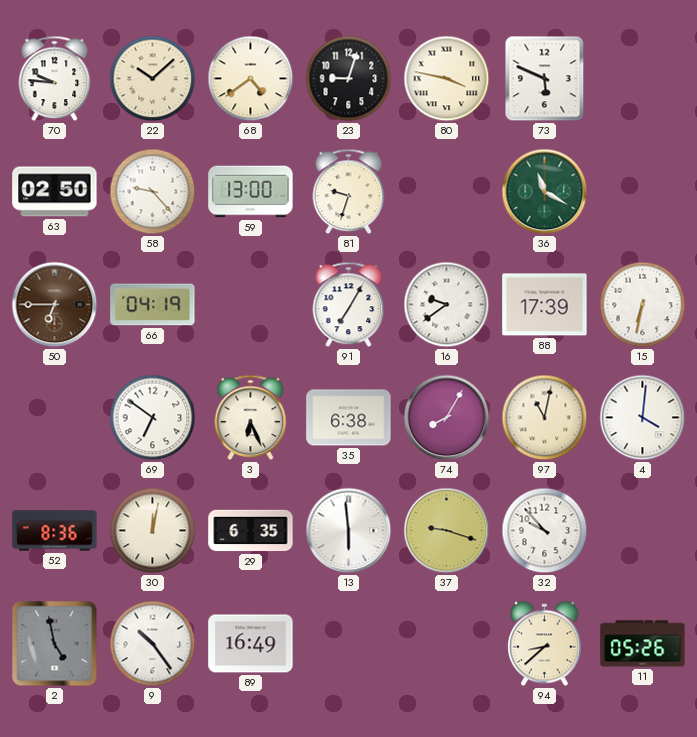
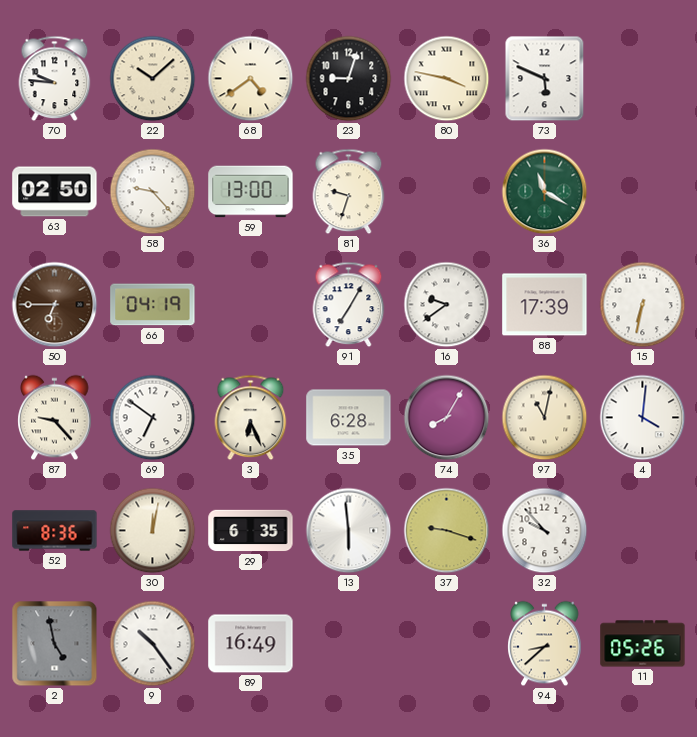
87: none -> 9:23 (55, 418)
35: 6:38 -> 6:28 (349, 418)
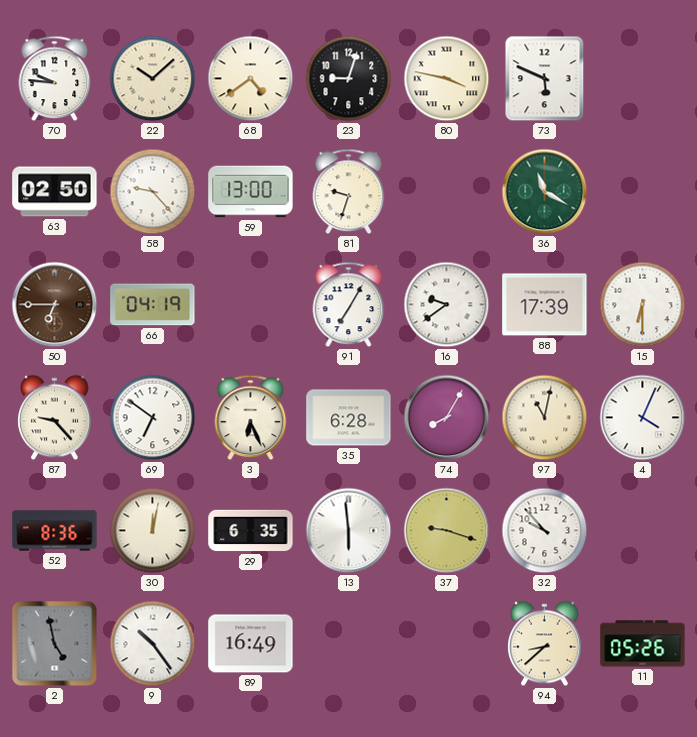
15: 6:32 -> 6:30 (643, 305)
4: 4:01 -> 4:04 (643, 418)
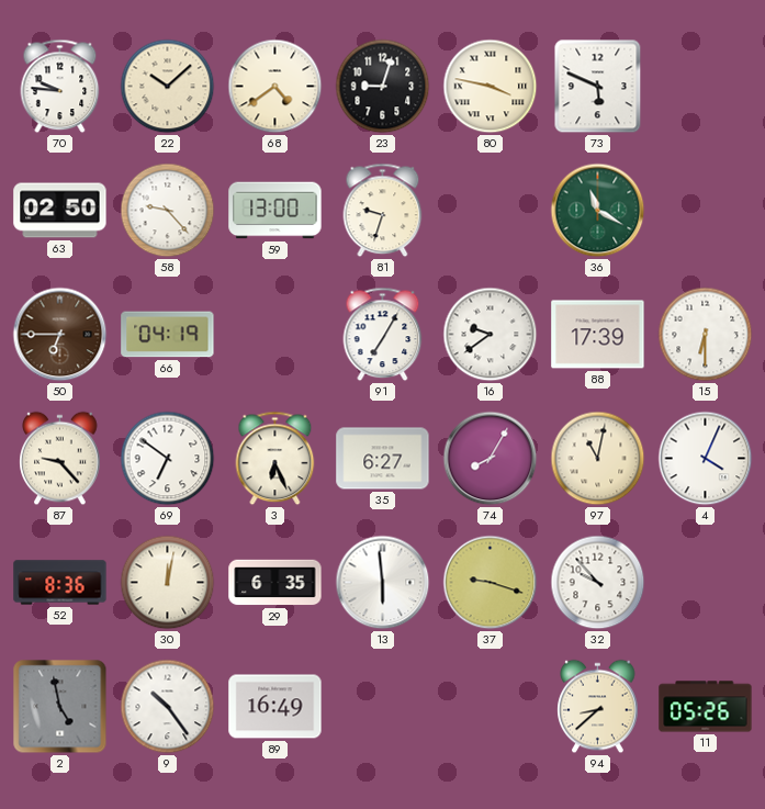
35: 6:28 -> 6:27 (383, 459)
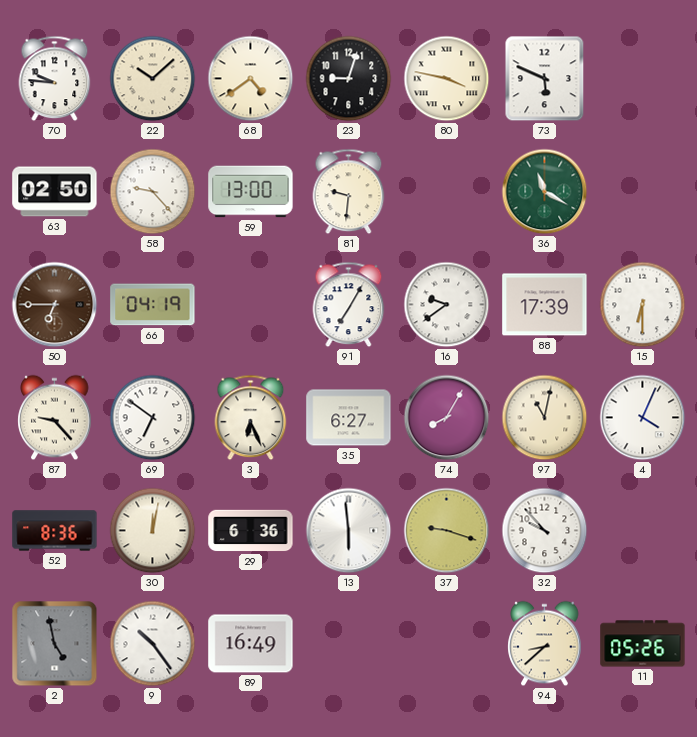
81: 9:33 -> 9:31 (349, 192)
29: 6:35 -> 6:36 (251, 531)
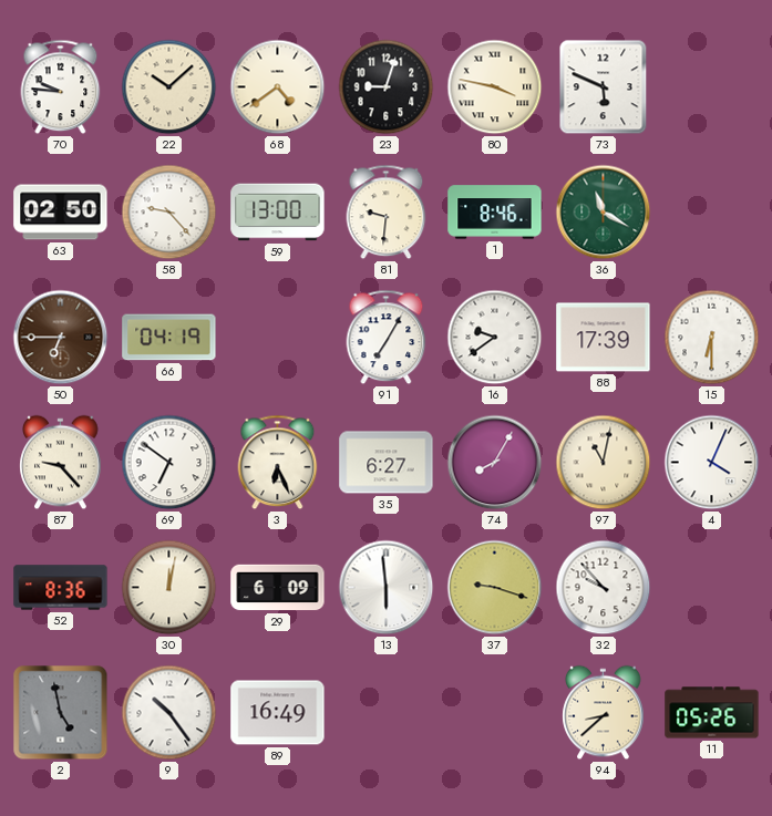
1: none -> 8:46 (495, 213)
29: 6:36 -> 6:09 (278, 588)
